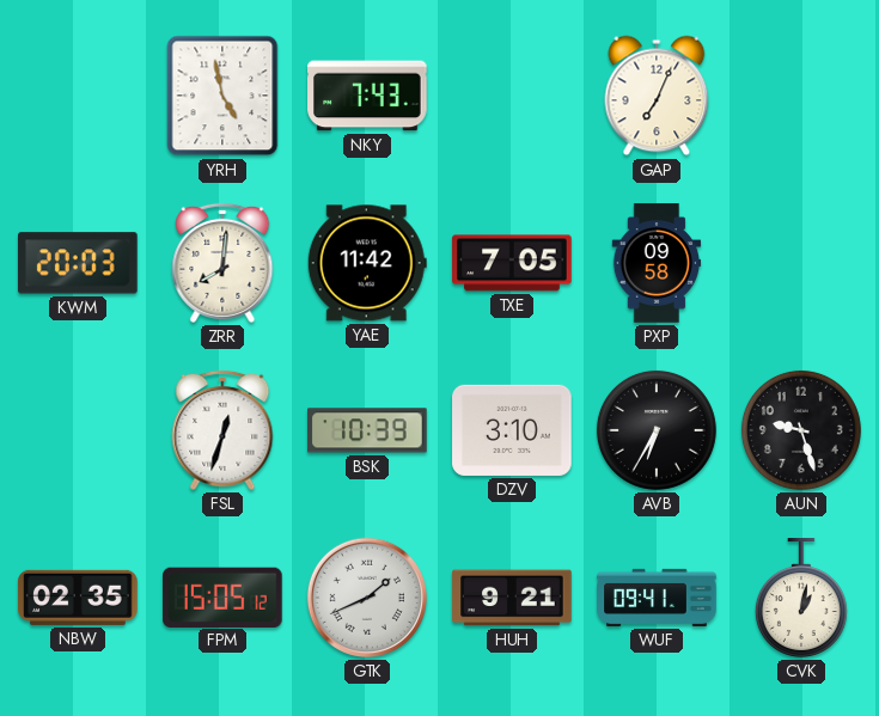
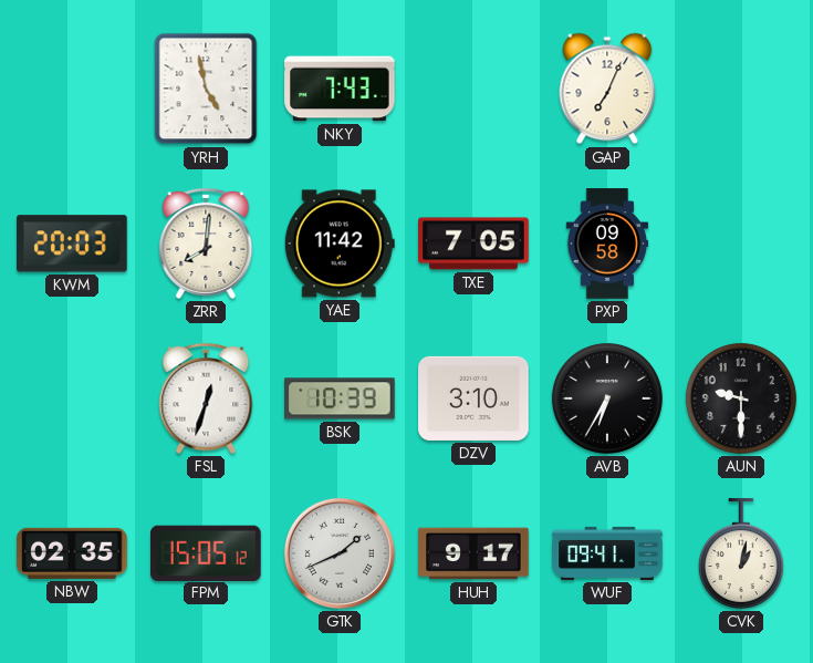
AUN: 9:27 -> 9:30 (741, 398)
HUH: 9:21 -> 9:17 (473, 553)
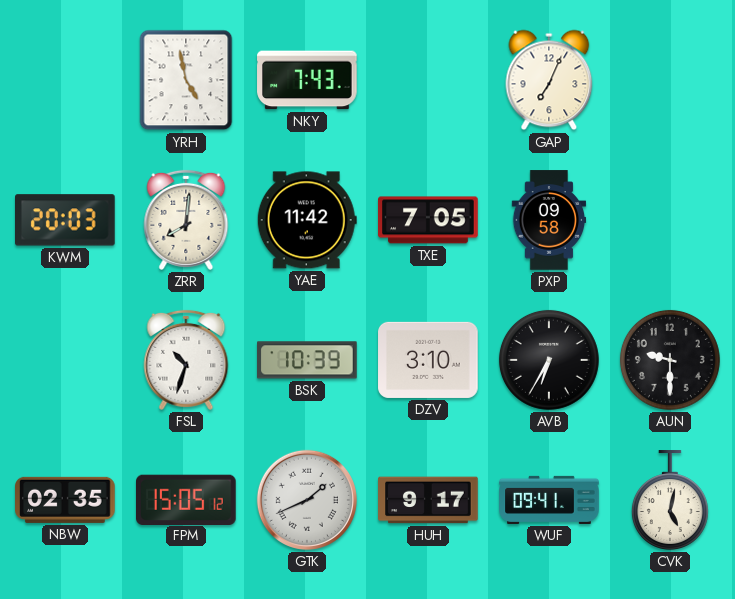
FSL: 12:33 -> 10:33 (186, 360)
CVK: 1:02 -> 5:02 (670, 500)
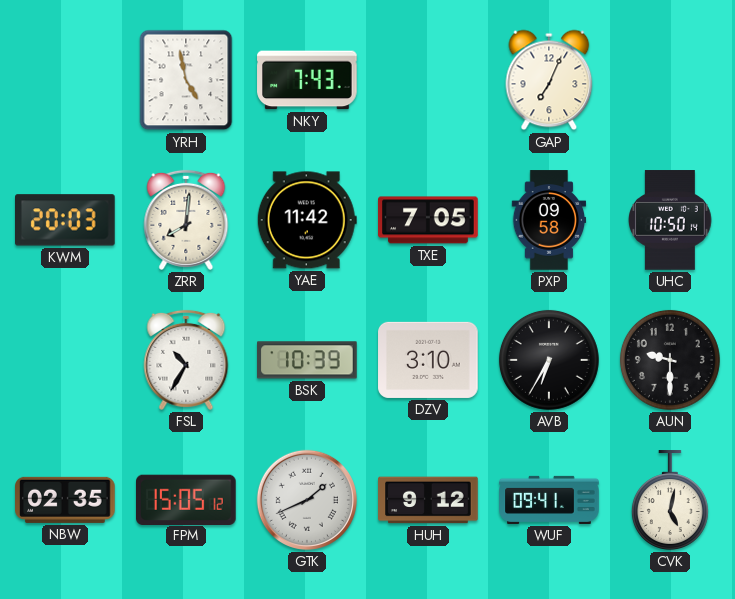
UHC: none -> 10:50 (671, 220)
FSL: 10:33 -> 10:35 (186, 360)
HUH: 9:17 -> 9:12 (428, 500)
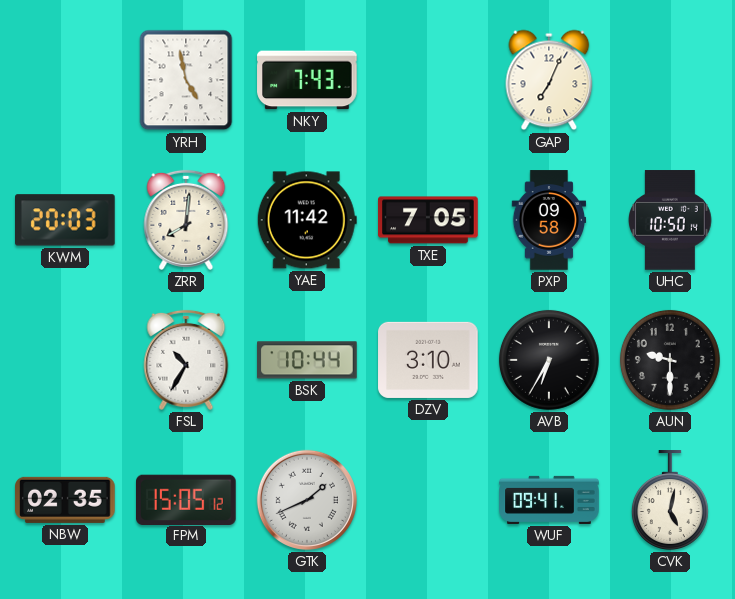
BSK: 10:39 -> 10:44 (307, 360)
HUH: 9:12 -> none (428, 500)
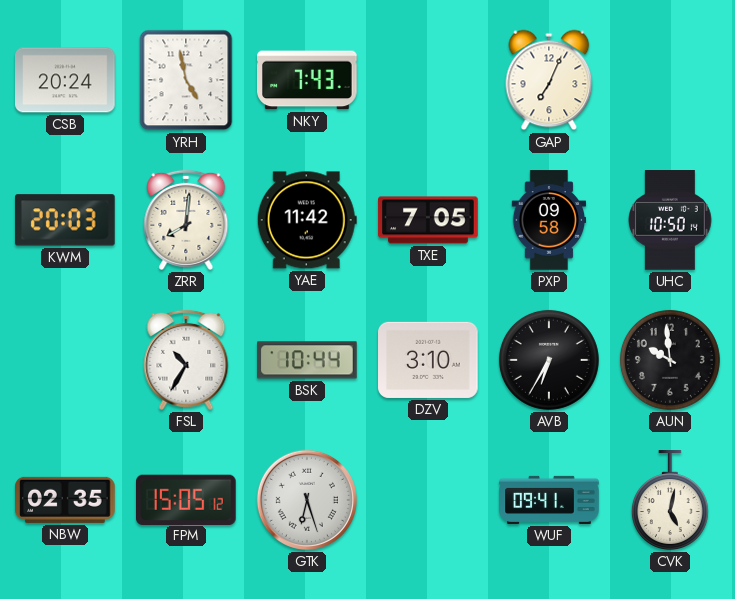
CSB: none -> 20:24 (65, 80)
AUN: 9:30 -> 9:59 (670, 360)
GTK: 1:41 -> 6:27 (307, 500)
